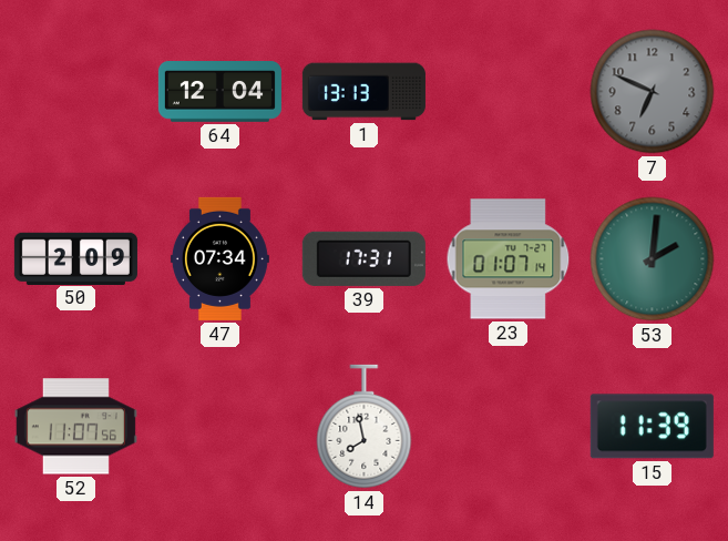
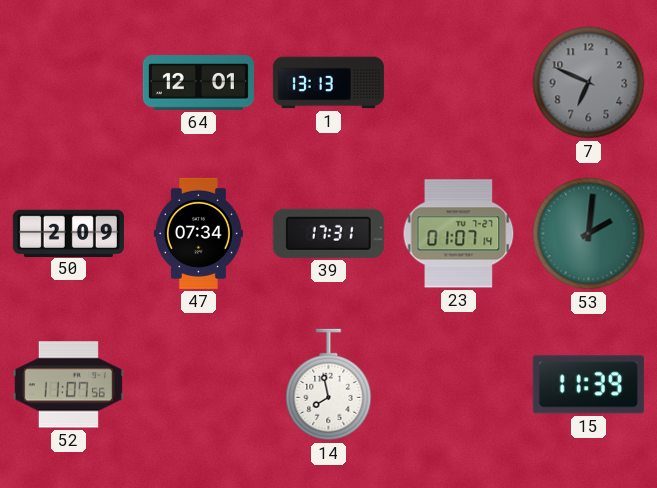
64: 12:04 -> 12:01 (198, 83)
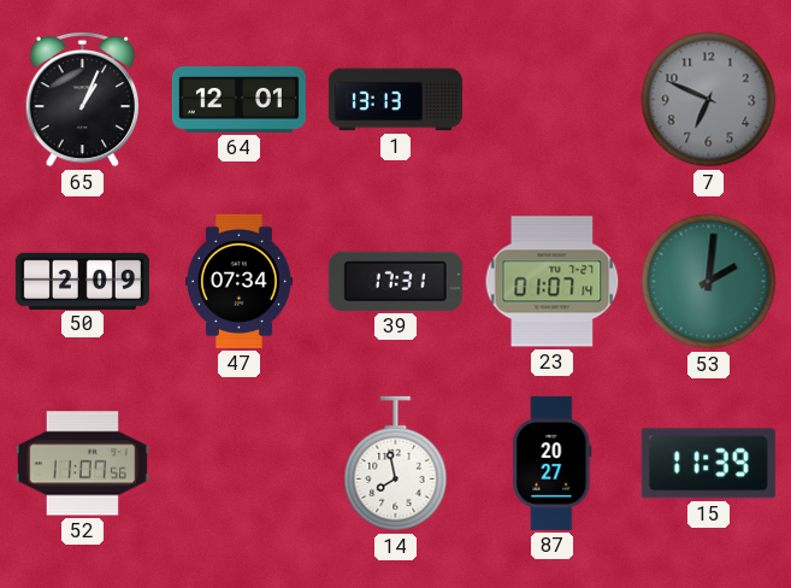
65: none -> 1:04 (83, 99)
87: none -> 20:27 (553, 463)
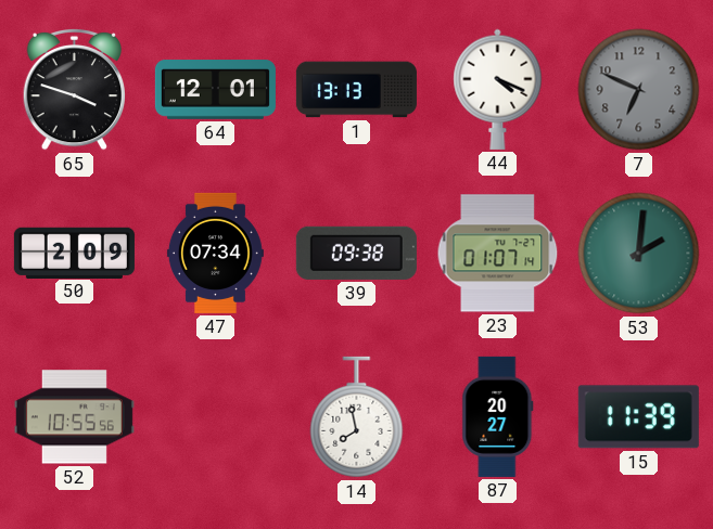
65: 1:04 -> 3:48 (75, 89)
44: none -> 4:19 (498, 89)
39: 17:31 -> 09:38 (356, 253)
52: 11:07 -> 10:55 (74, 417)
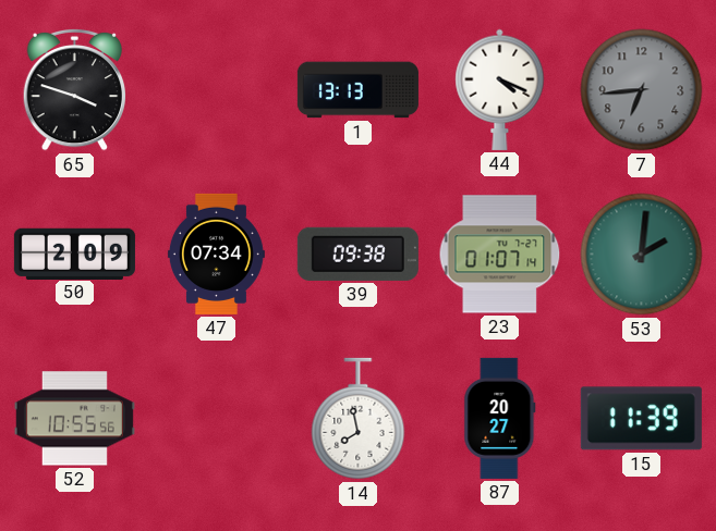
64: 12:01 -> none (215, 90)
7: 6:49 -> 6:44 (642, 90)
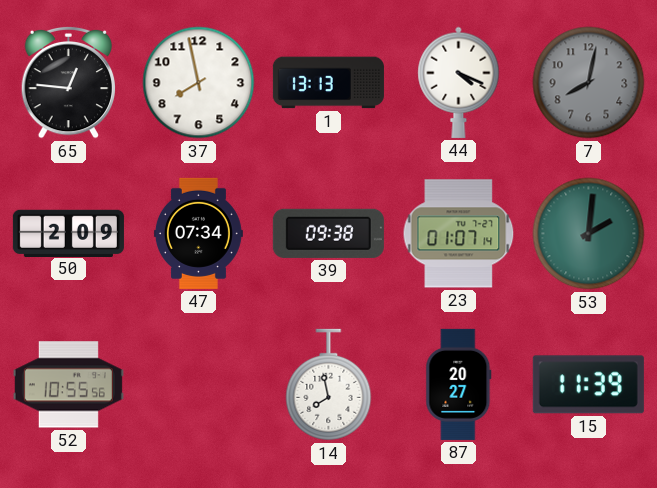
65: 3:48 -> 12:46 (69, 82)
37: none -> 7:58 (199, 83)
7: 6:44 -> 8:02 (589, 83)
